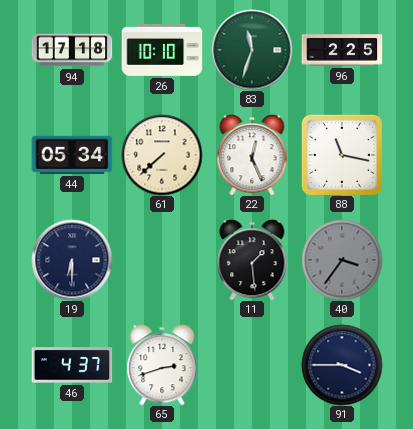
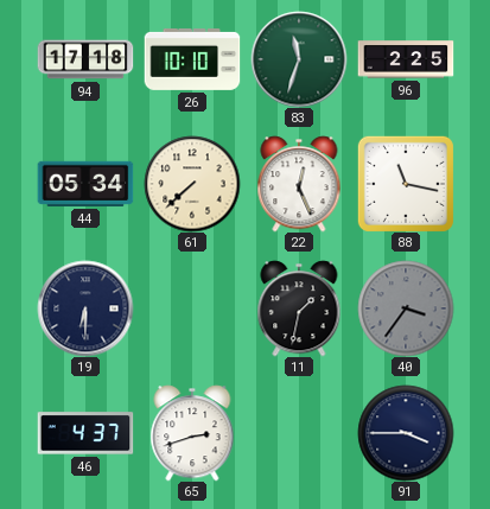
11: 1:29 -> 1:32 (299, 308)
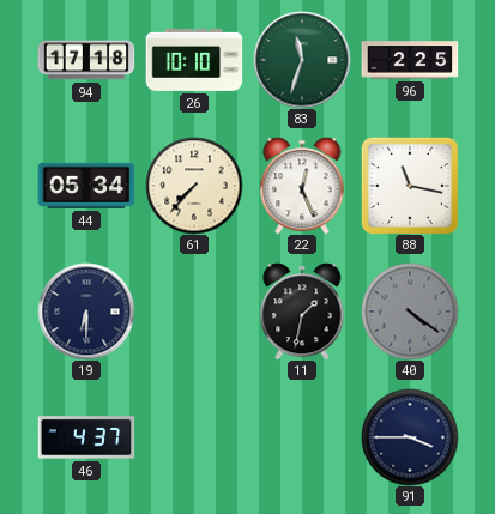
61: 7:38 -> 7:37 (194, 186)
40: 3:36 -> 4:21 (410, 312)
65: 2:42 -> none (192, 433)
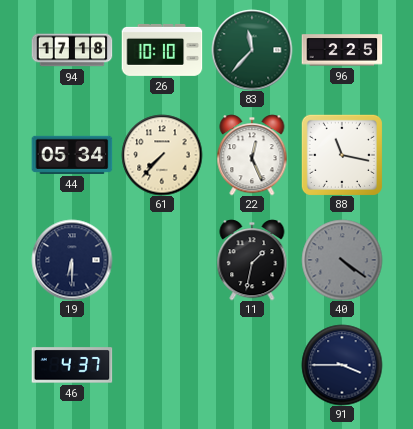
83: 11:33 -> 11:37 (252, 50)
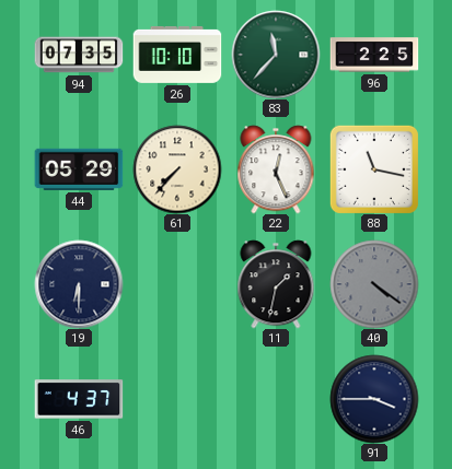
94: 17:18 -> 07:35 (79, 55)
44: 05:34 -> 05:29 (79, 169)
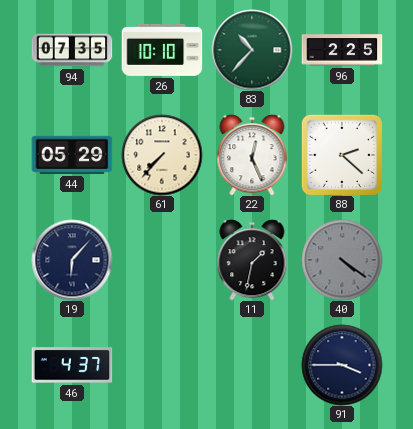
83: 11:37 -> 10:37 (252, 50)
88: 11:17 -> 2:22 (342, 155)
19: 6:30 -> 6:07 (72, 260)
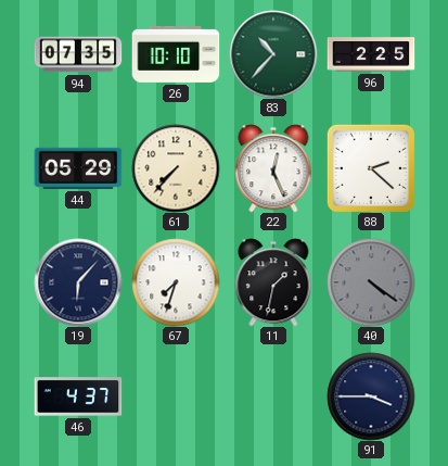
67: none -> 7:33 (176, 282)
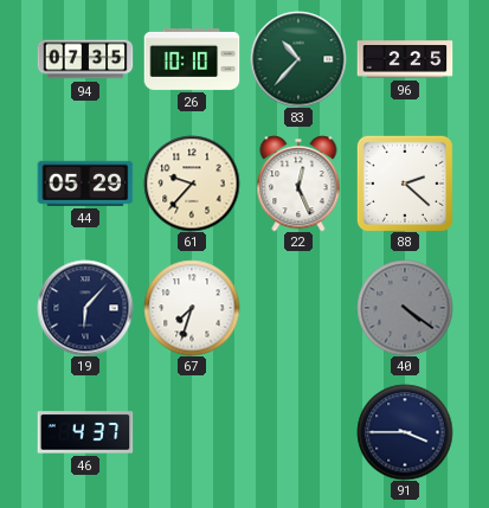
61: 7:37 -> 9:37 (192, 184)
11: 1:32 -> none (273, 282)
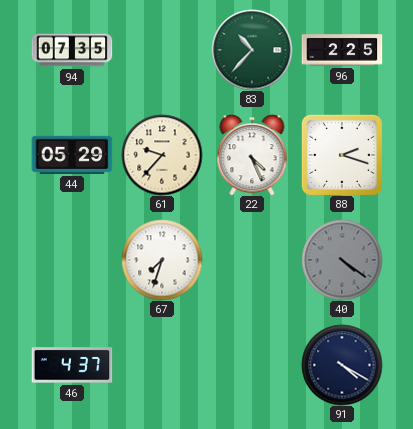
26: 10:10 -> none (192, 59)
22: 12:26 -> 4:26 (252, 155)
88: 2:22 -> 2:18 (342, 155)
19: 6:07 -> none (85, 308)
91: 3:45 -> 4:20 (342, 365)
